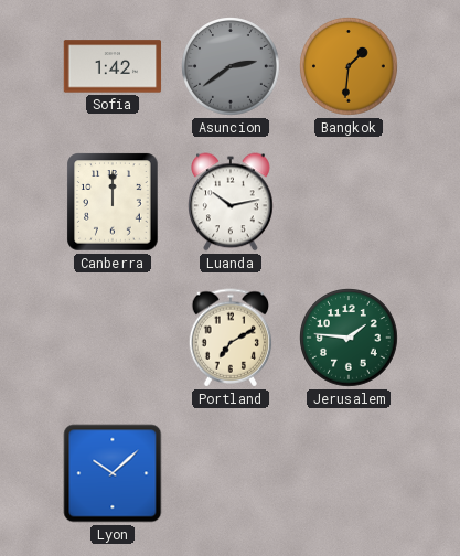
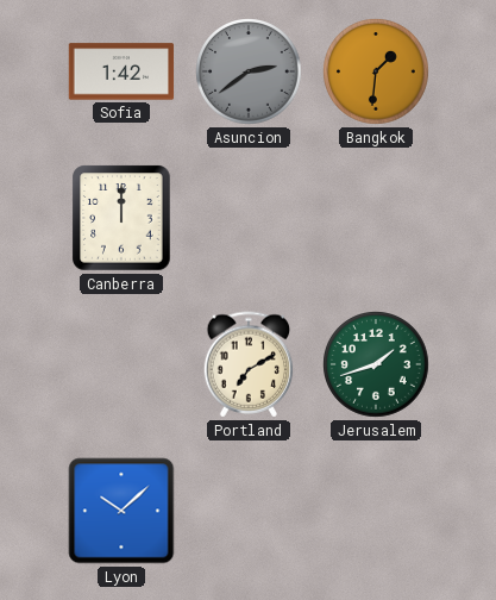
Luanda: 10:13 -> none (231, 202)
Jerusalem: 1:46 -> 1:42 (376, 364)
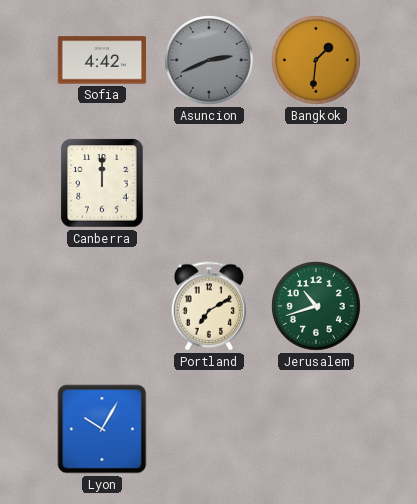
Sofia: 1:42 -> 4:42 (102, 60)
Asuncion: 2:39 -> 2:41 (209, 60)
Jerusalem: 1:42 -> 10:42 (316, 306)
Lyon: 10:08 -> 10:05 (102, 429)
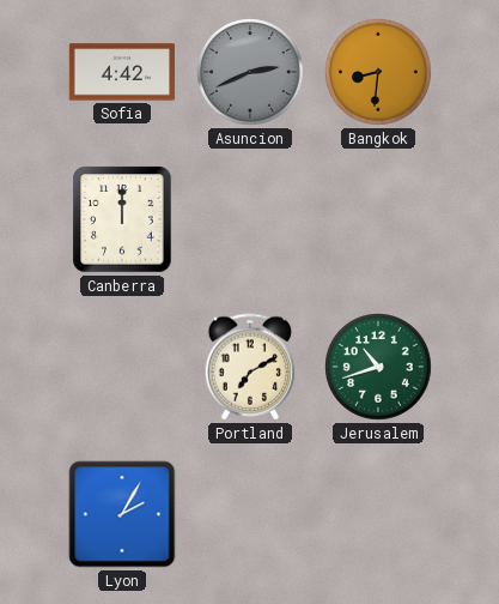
Bangkok: 1:31 -> 8:31 (378, 72)
Lyon: 10:05 -> 2:05 (122, 514)
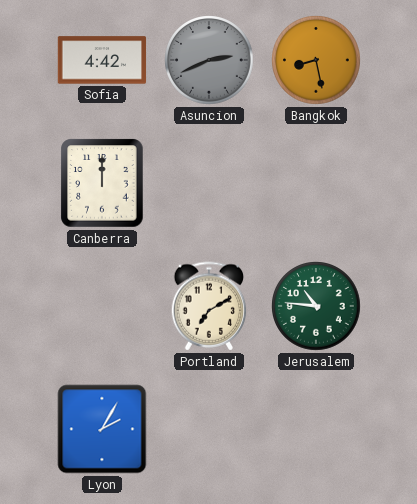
Bangkok: 8:31 -> 8:28 (316, 60)
Jerusalem: 10:42 -> 10:46 (316, 306)
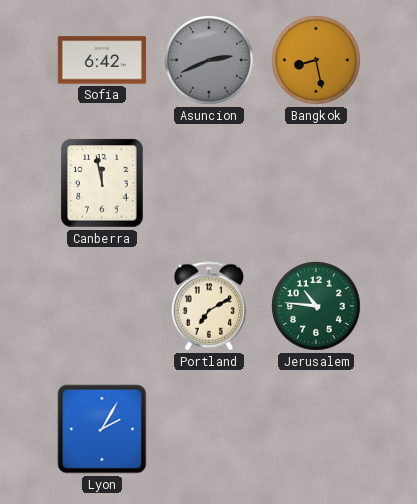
Sofia: 4:42 -> 6:42 (102, 60)
Canberra: 12:00 -> 11:58 (102, 183)
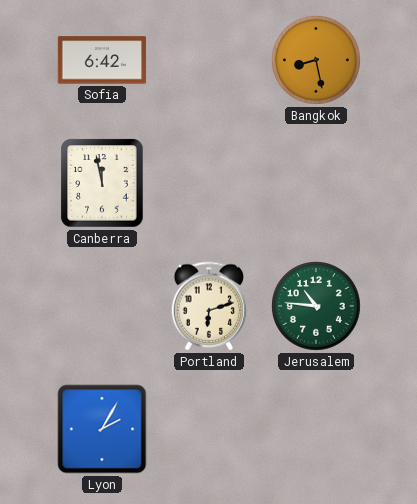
Asuncion: 2:41 -> none (209, 60)
Portland: 7:10 -> 6:12 (209, 306)
